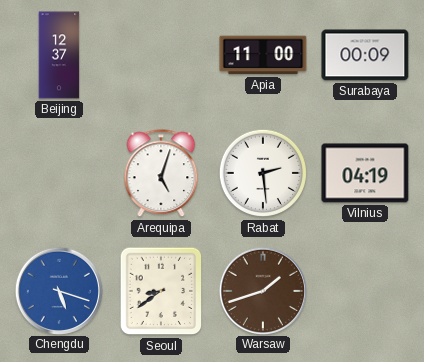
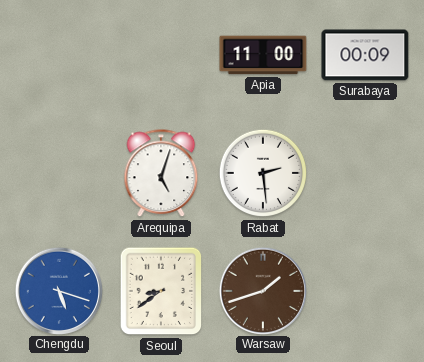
Beijing: 12:37 -> none (59, 55)
Vilnius: 04:19 -> none (365, 173)
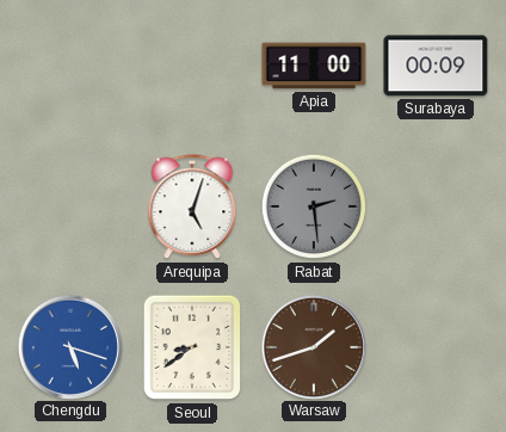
Rabat dial: white -> grey (314, 206)
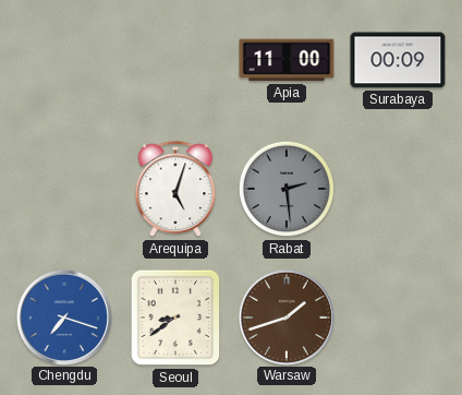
Chengdu: 5:18 -> 7:18 (63, 316)
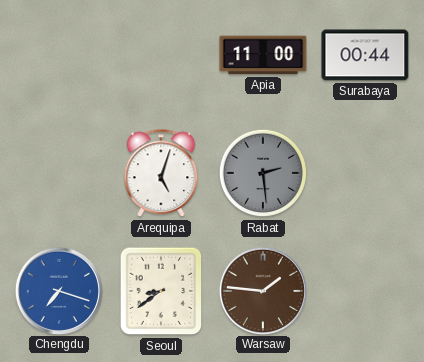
Surabaya: 00:09 -> 00:44 (365, 55)
Warsaw: 1:42 -> 1:46 (262, 290)
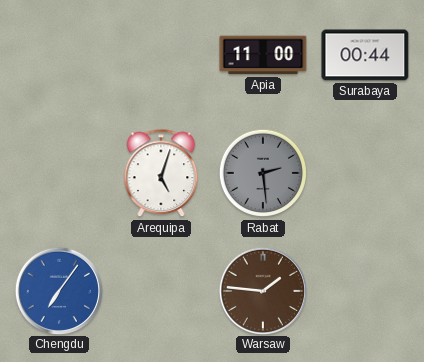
Chengdu: 7:18 -> 7:06 (58, 290)
Seoul: 8:39 -> none (161, 291)
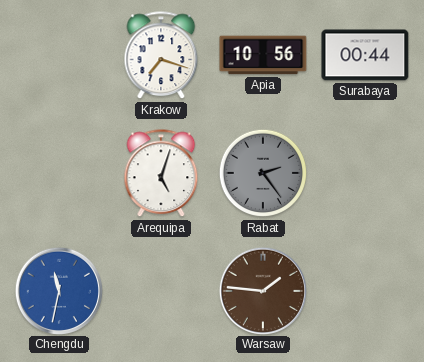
Krakow: none -> 7:18 (161, 56)
Apia: 11:00 -> 10:56 (263, 55)
Rabat: 2:29 -> 2:24 (263, 173)
Chengdu: 7:06 -> 11:32 (58, 290)
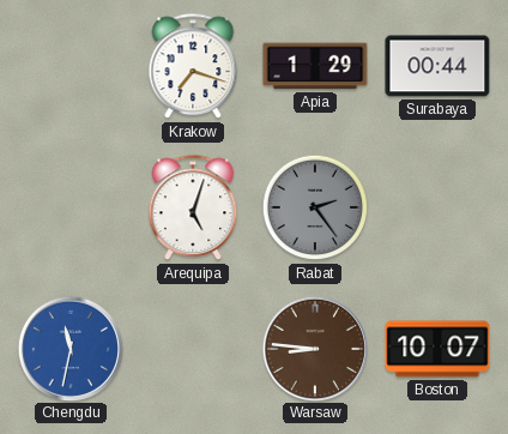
Apia: 10:56 -> 1:29 (315, 66)
Warsaw: 1:46 -> 8:46 (314, 348)
Boston: none -> 10:07 (437, 349)
